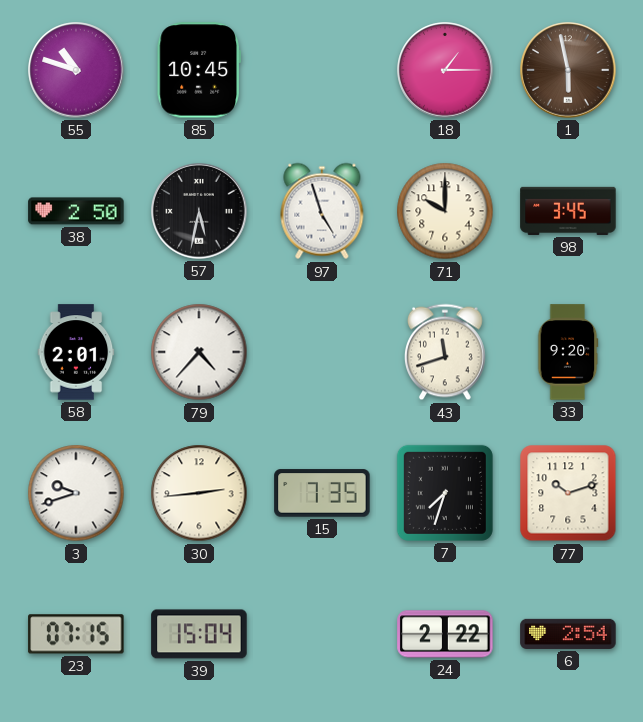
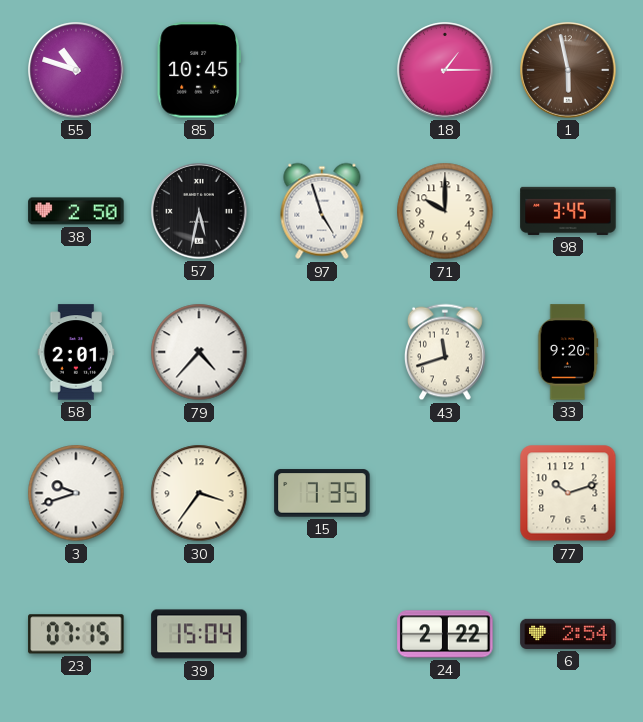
30: 2:44 -> 3:36 (199, 493)
7: 7:33 -> none (445, 493)
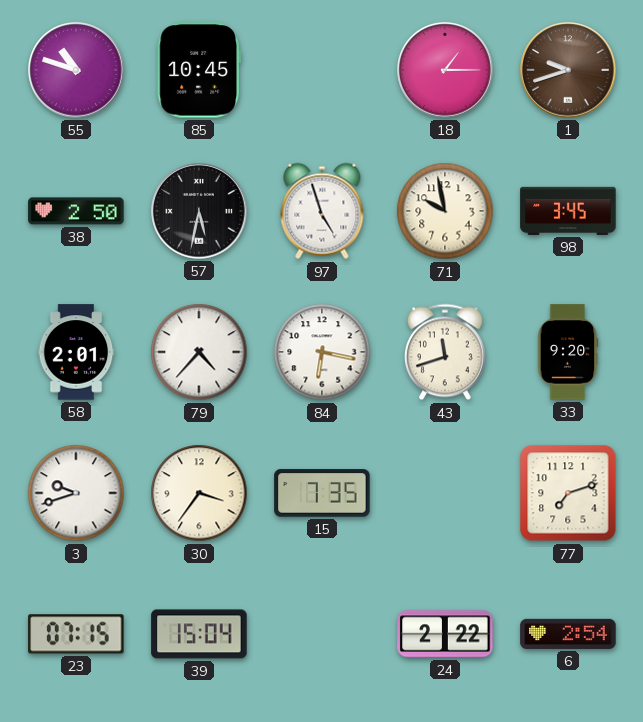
1: 5:58 -> 9:42 (568, 70)
71: 10:00 -> 9:58 (445, 211)
84: none -> 6:17 (322, 352)
77: 10:12 -> 7:12 (568, 493)
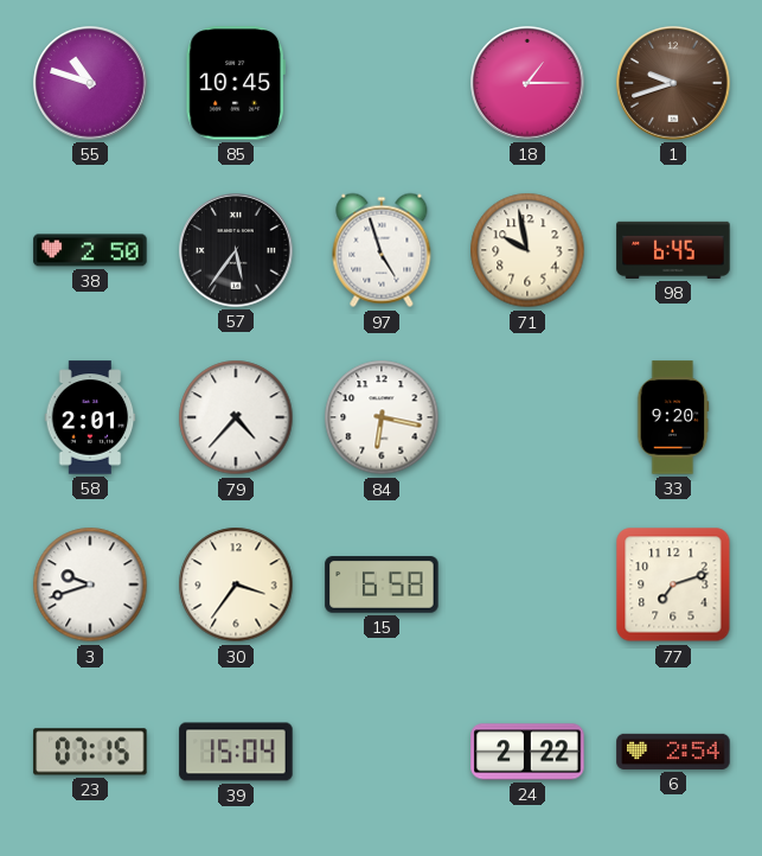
57: 5:32 -> 5:36 (236, 250)
98: 3:45 -> 6:45 (673, 250)
43: 11:42 -> none (446, 352)
15: 7:35 -> 6:58 (382, 584)
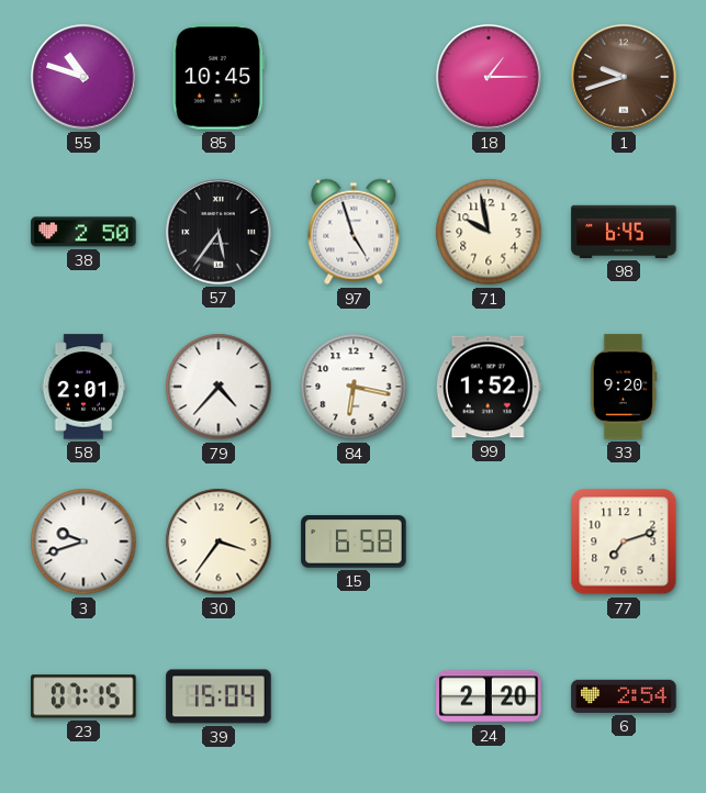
99: none -> 1:52 (489, 387)
24: 2:22 -> 2:20 (489, 696)
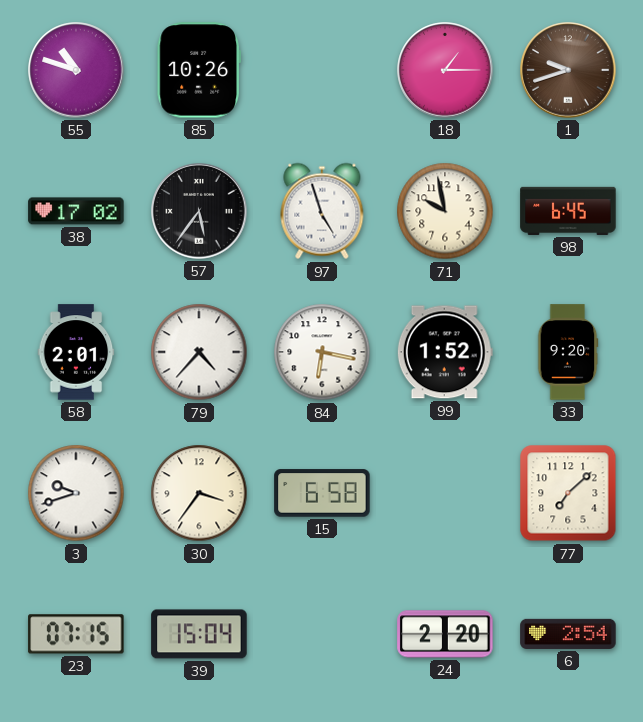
85: 10:45 -> 10:26 (198, 70)
38: 2:50 -> 17:02 (76, 211)
77: 7:12 -> 7:08 (568, 493)
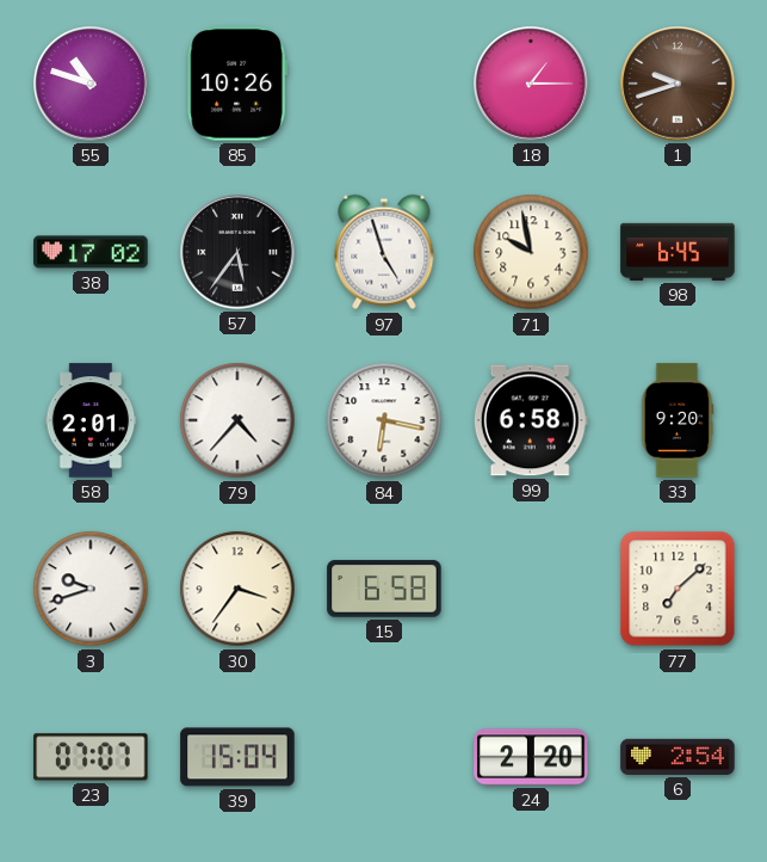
99: 1:52 -> 6:58 (531, 420)
23: 07:15 -> 07:07 (91, 757)
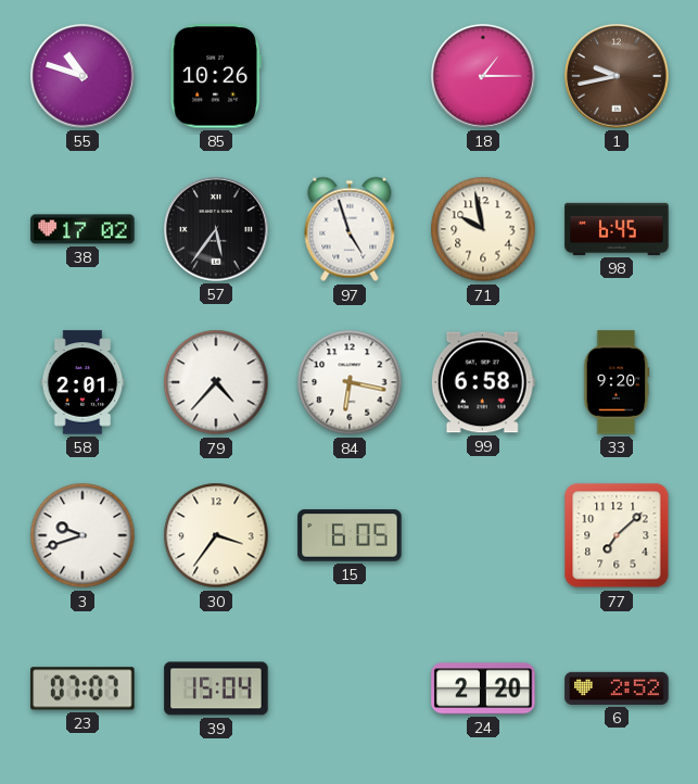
1: 9:42 -> 9:43 (617, 76)
15: 6:58 -> 6:05 (350, 535)
6: 2:54 -> 2:52 (617, 688)
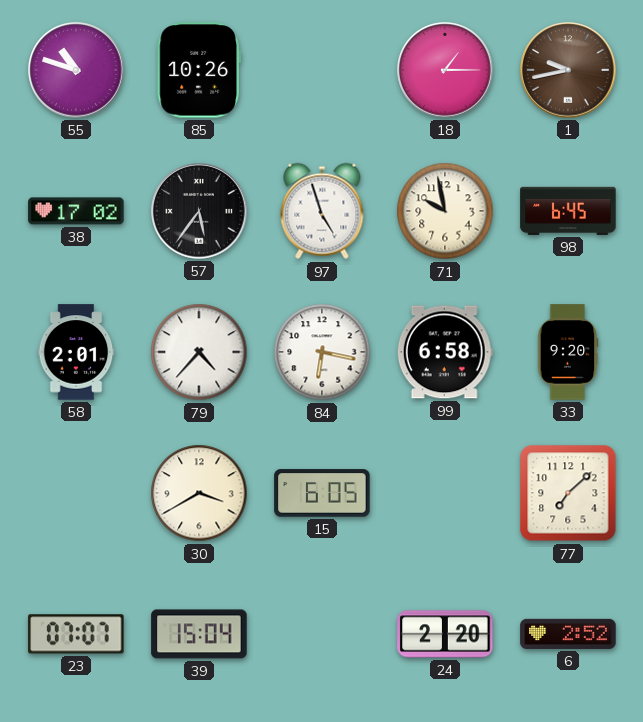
3: 9:42 -> none (83, 535)
30: 3:36 -> 3:40 (199, 493)
